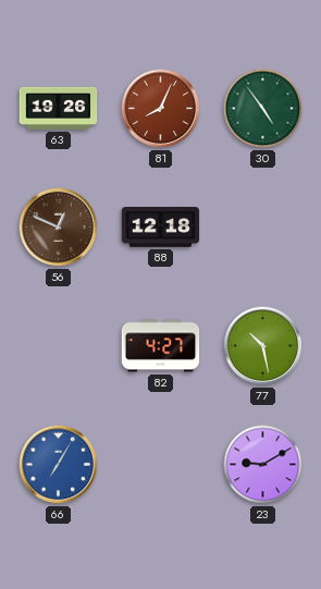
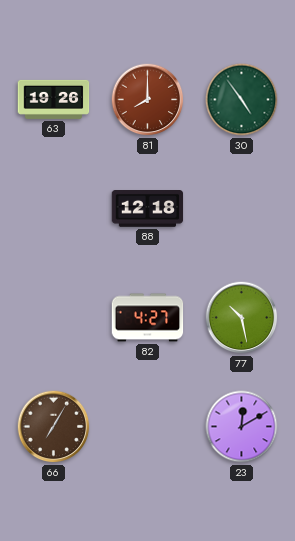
81: 8:04 -> 8:00 (148, 100)
56: 12:49 -> none (59, 228)
66 dial: blue -> brown (54, 427)
23: 9:10 -> 12:10 (242, 427)
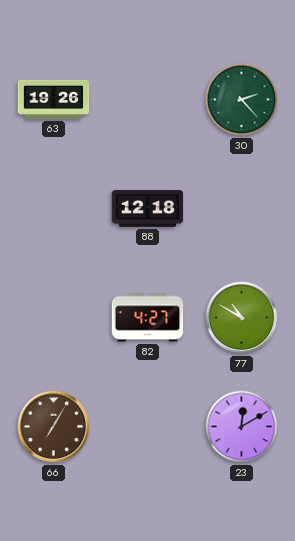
81: 8:00 -> none (148, 100)
30: 4:54 -> 2:23 (242, 100)
77: 10:28 -> 10:50 (242, 318)
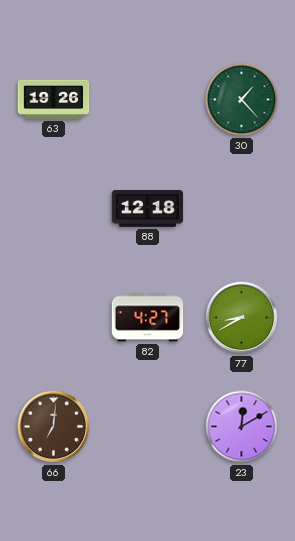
30: 2:23 -> 1:23 (242, 100)
77: 10:50 -> 8:40 (242, 318)
66: 7:05 -> 7:01 (54, 427)
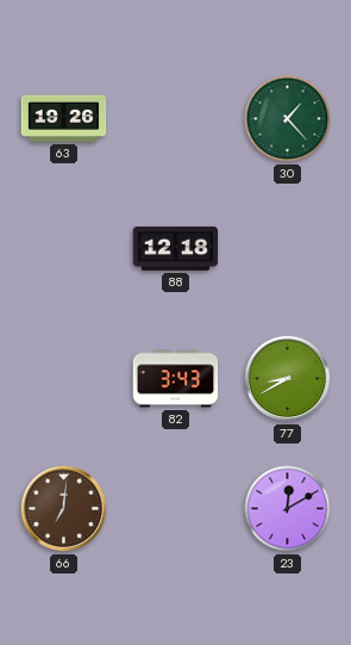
82: 4:27 -> 3:43 (176, 379)
